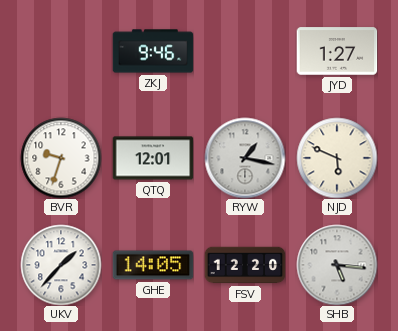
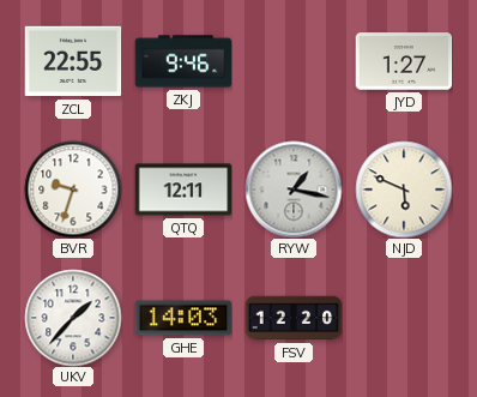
ZCL: none -> 22:55 (73, 61)
QTQ: 12:01 -> 12:11 (183, 190)
GHE: 14:05 -> 14:03 (183, 318)
SHB: 5:16 -> none (337, 265)
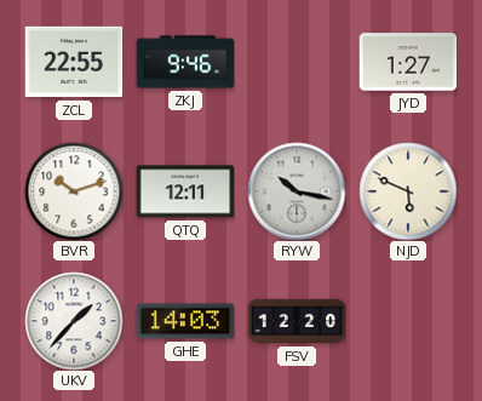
BVR: 9:33 -> 10:12 (74, 191)
RYW: 1:17 -> 10:17 (297, 191)
